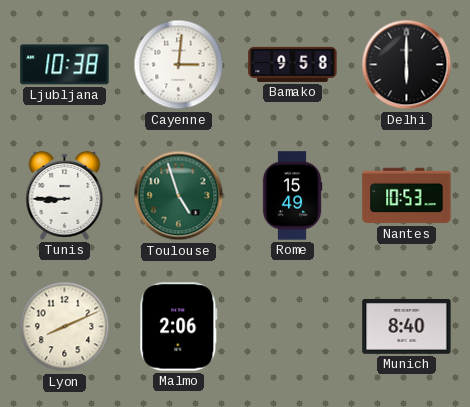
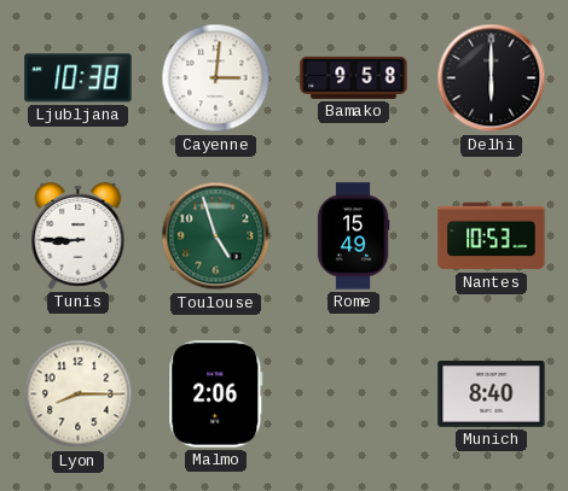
Lyon: 8:11 -> 8:15 (79, 394)
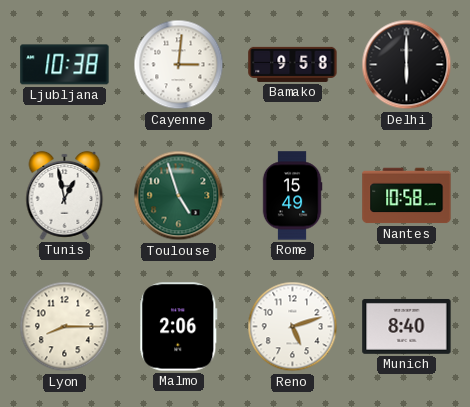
Tunis: 8:45 -> 12:58 (65, 195)
Nantes: 10:53 -> 10:58 (407, 196)
Reno: none -> 5:12 (293, 327)
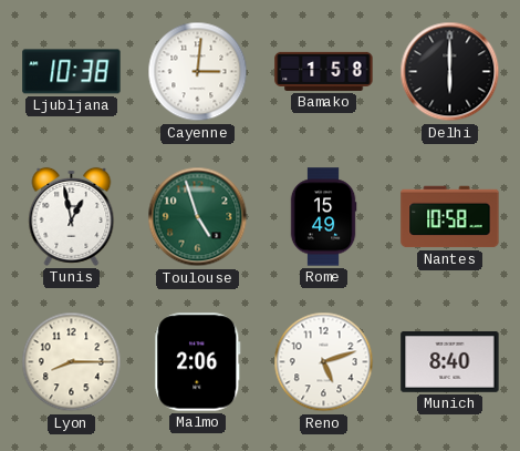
Bamako: 9:58 -> 1:58 (324, 71)
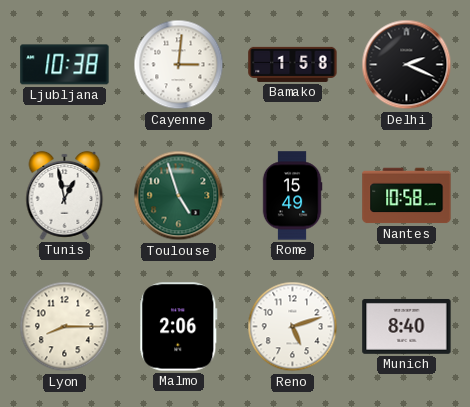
Delhi: 6:00 -> 2:19 (407, 65)
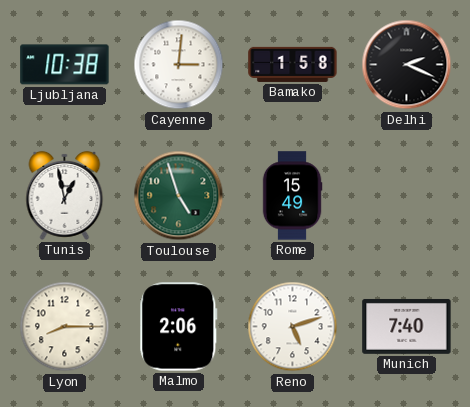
Nantes: 10:58 -> none (407, 196)
Munich: 8:40 -> 7:40 (407, 326)
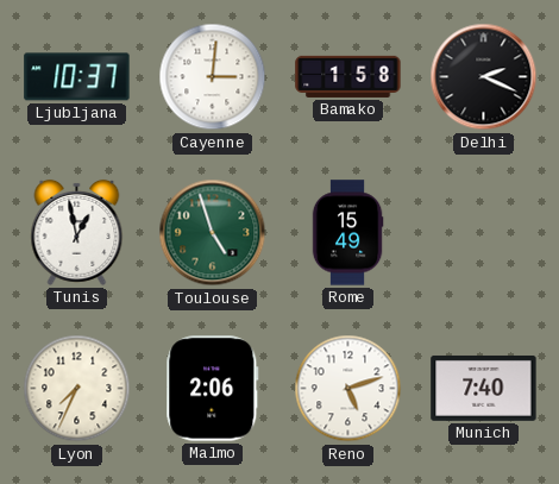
Ljubljana: 10:38 -> 10:37 (77, 77)
Lyon: 8:15 -> 7:34 (77, 389)
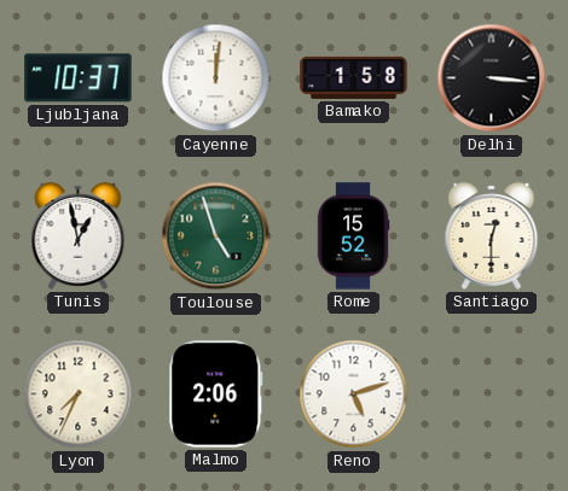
Cayenne: 3:01 -> 12:01 (216, 78)
Delhi: 2:19 -> 3:16 (492, 78)
Rome: 15:49 -> 15:52 (353, 236)
Santiago: none -> 12:30 (492, 235)
Munich: 7:40 -> none (484, 388)
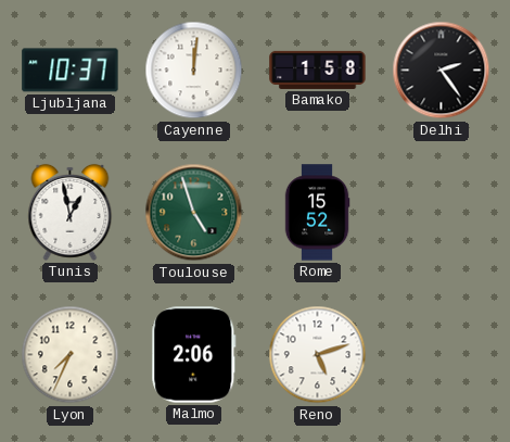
Delhi: 3:16 -> 2:24 (442, 71)
Santiago: 12:30 -> none (492, 235)
